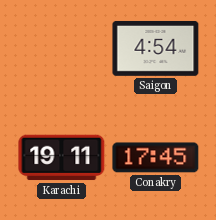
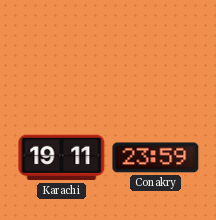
Saigon: 4:54 -> none (156, 48)
Conakry: 17:45 -> 23:59 (156, 158)
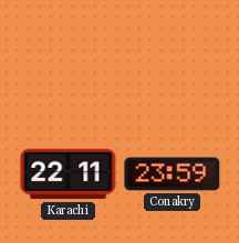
Karachi: 19:11 -> 22:11 (69, 175)
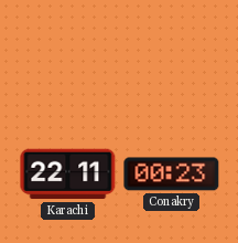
Conakry: 23:59 -> 00:23 (172, 175)
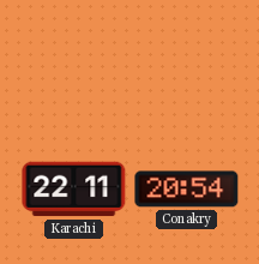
Conakry: 00:23 -> 20:54 (187, 190)
